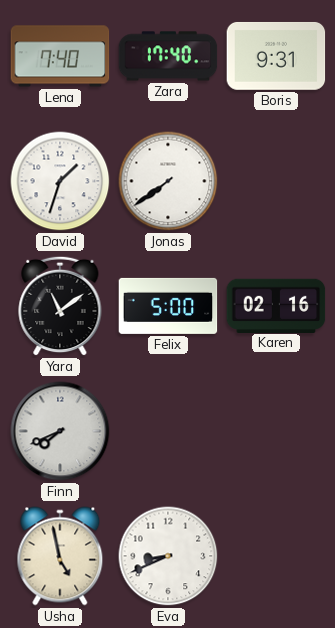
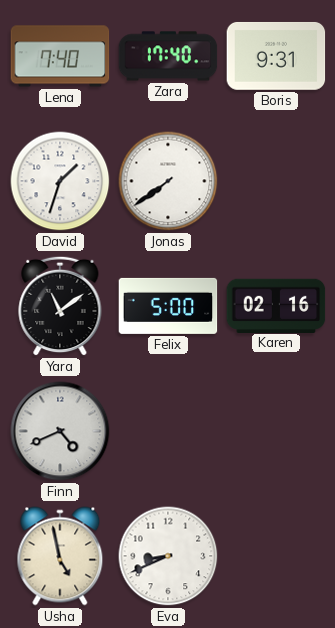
Finn: 7:41 -> 4:41 (60, 431)
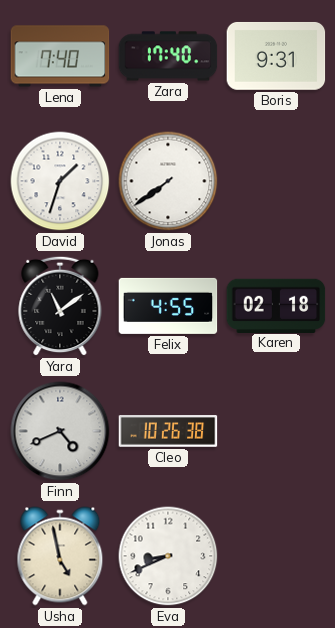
Felix: 5:00 -> 4:55 (168, 306)
Karen: 02:16 -> 02:18 (276, 305)
Cleo: none -> 10:26 (168, 431)
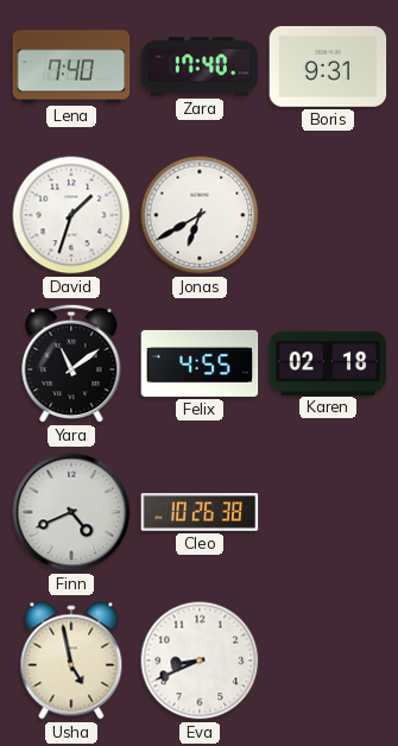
Jonas: 7:39 -> 6:40 (200, 215)
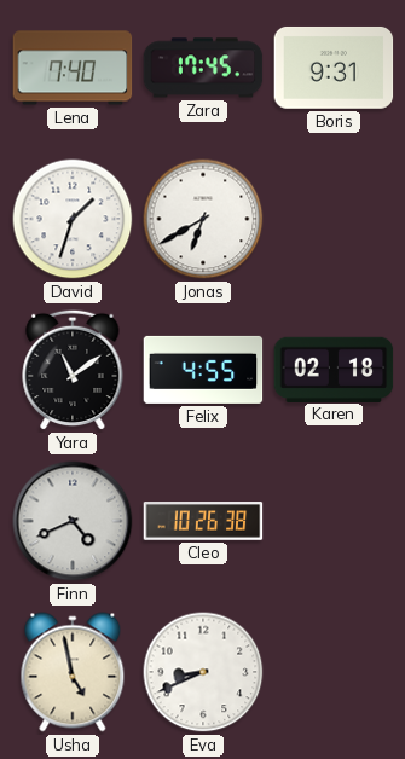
Zara: 17:40 -> 17:45 (203, 68)
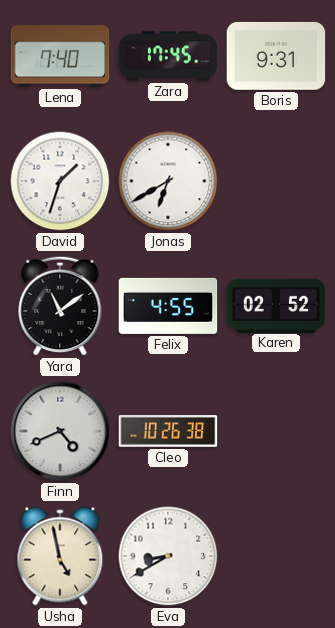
Karen: 02:18 -> 02:52 (276, 305)
Eva: 8:41 -> 8:40 (168, 556)
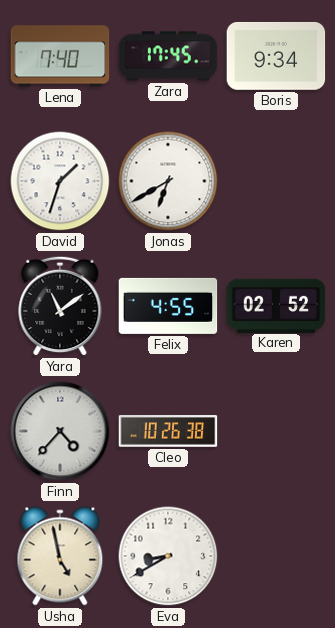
Boris: 9:31 -> 9:34 (276, 56)
Finn: 4:41 -> 4:37 (60, 431)
